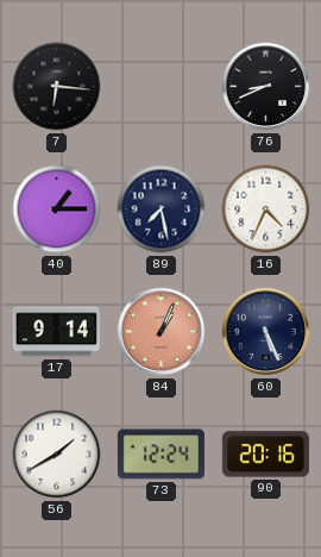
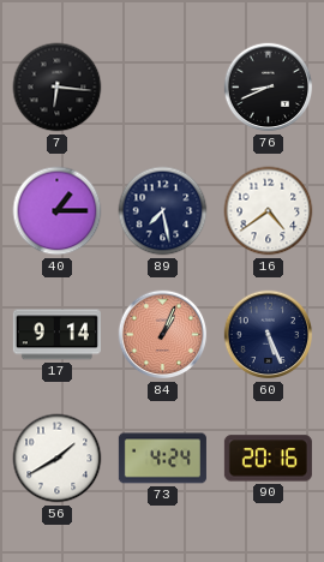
16: 4:34 -> 4:39 (269, 211)
73: 12:24 -> 4:24 (162, 459)
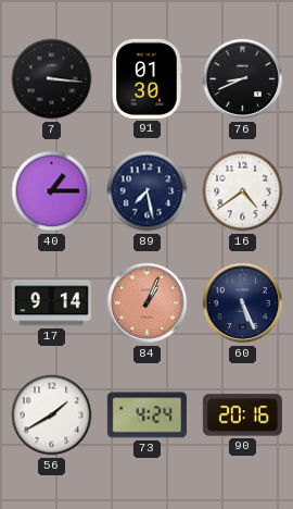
7: 6:16 -> 3:16 (52, 79)
91: none -> 01:30 (146, 78)
